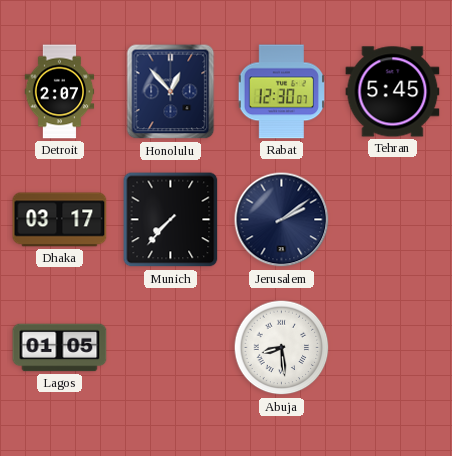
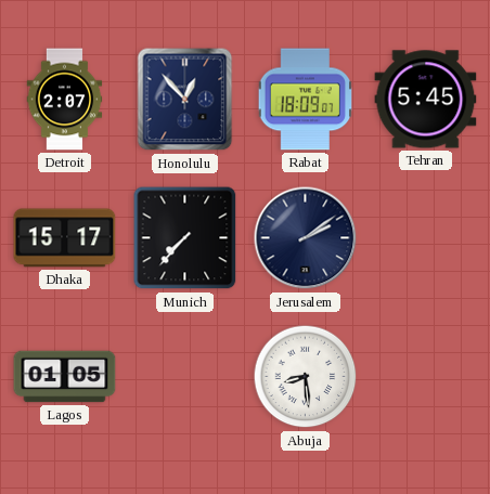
Rabat: 12:30 -> 18:09 (305, 100)
Dhaka: 03:17 -> 15:17 (65, 238)
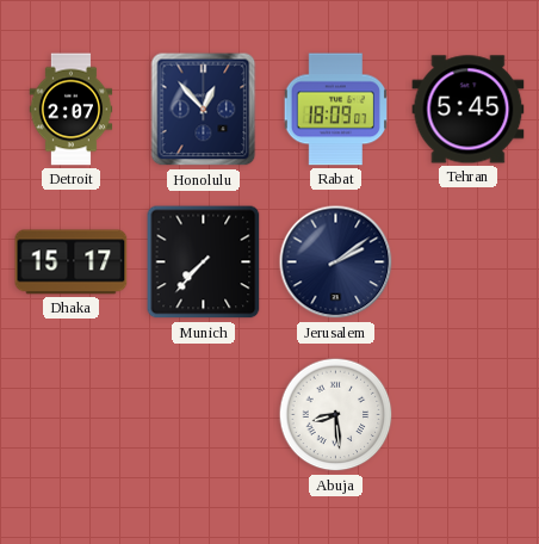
Lagos: 01:05 -> none (65, 377)
